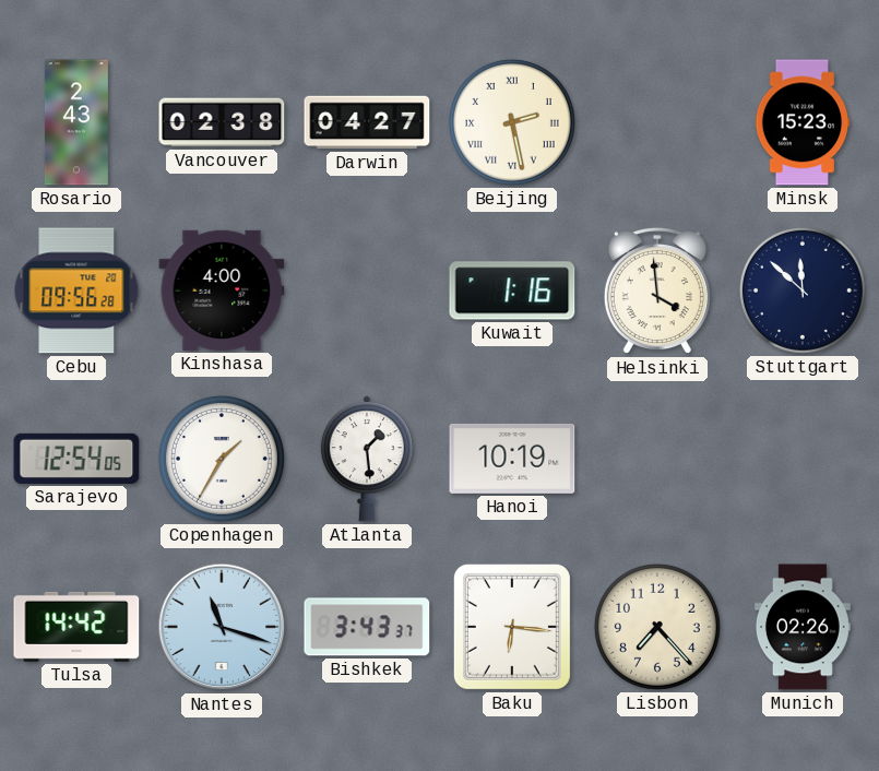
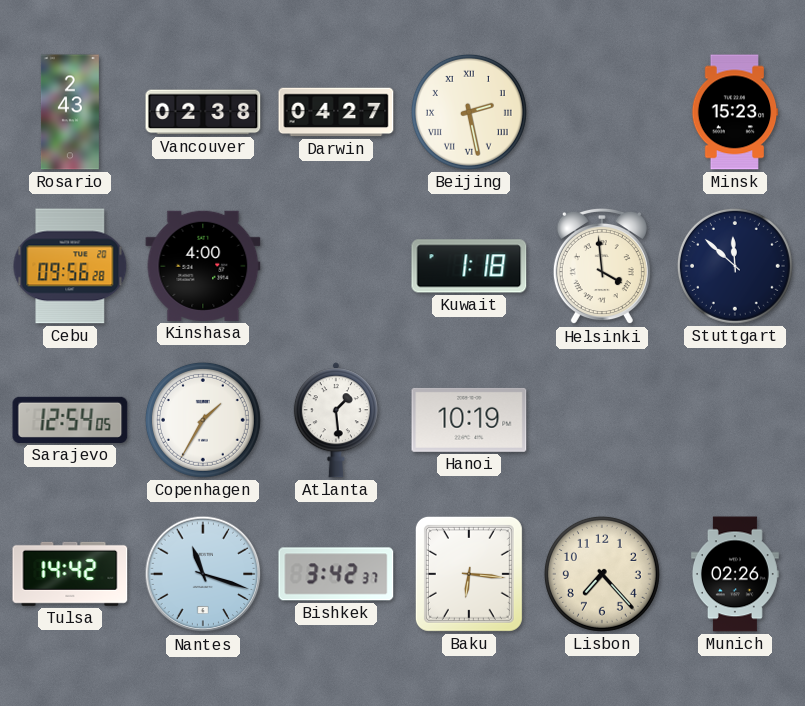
Kuwait: 1:16 -> 1:18 (469, 266)
Bishkek: 3:43 -> 3:42 (336, 574)
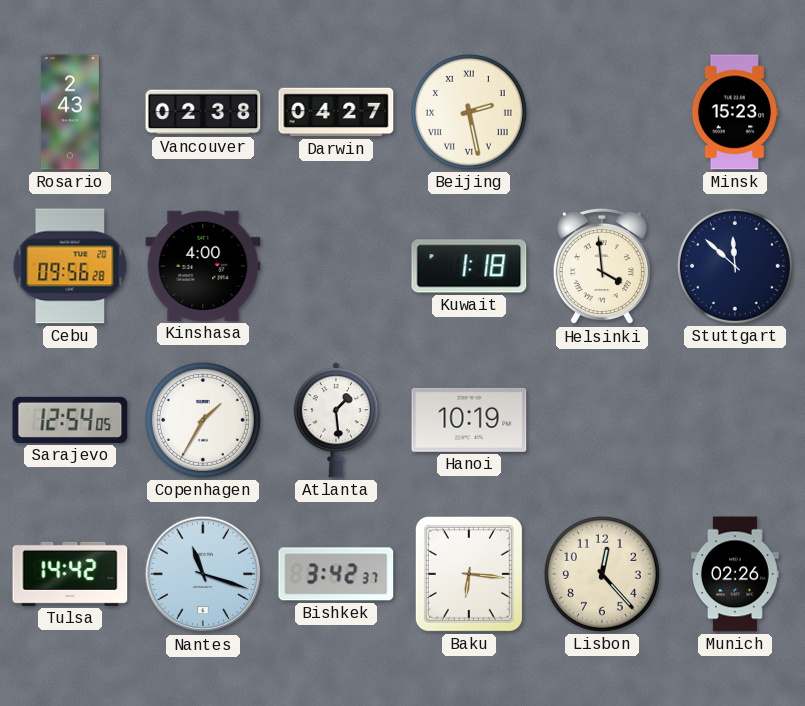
Lisbon: 7:23 -> 12:23 (602, 574)
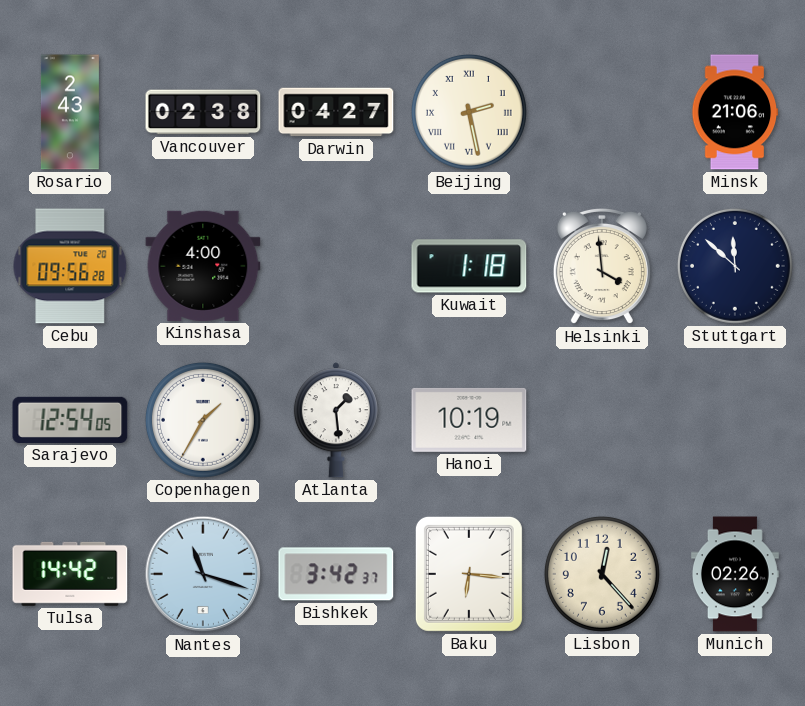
Minsk: 15:23 -> 21:06 (735, 112)
